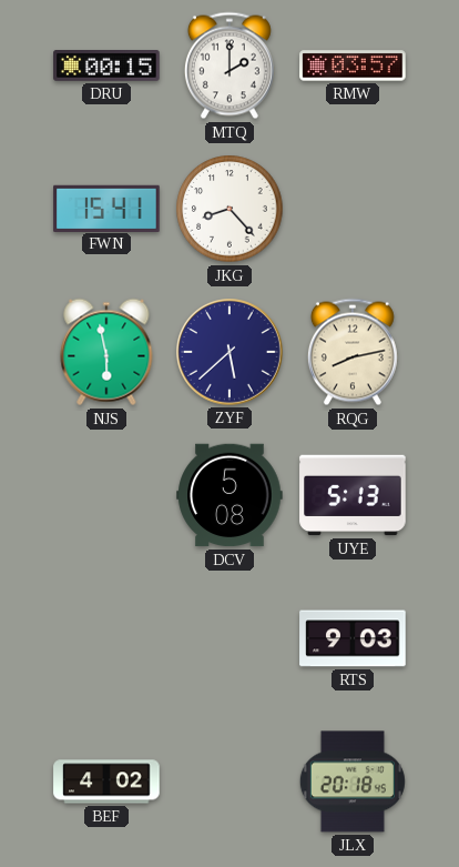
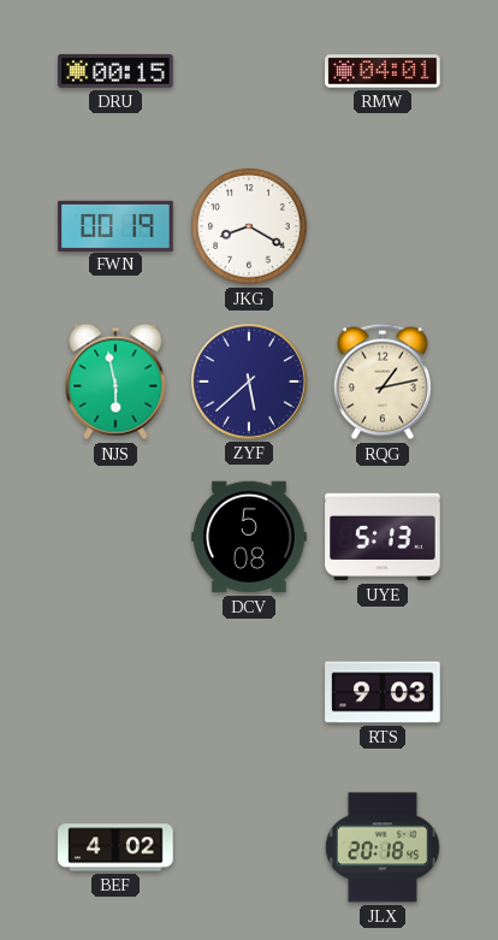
MTQ: 2:00 -> none (229, 65)
RMW: 03:57 -> 04:01 (383, 71)
FWN: 15:41 -> 00:19 (115, 225)
JKG: 8:23 -> 8:20 (249, 226)
RQG: 8:13 -> 1:13 (383, 382)
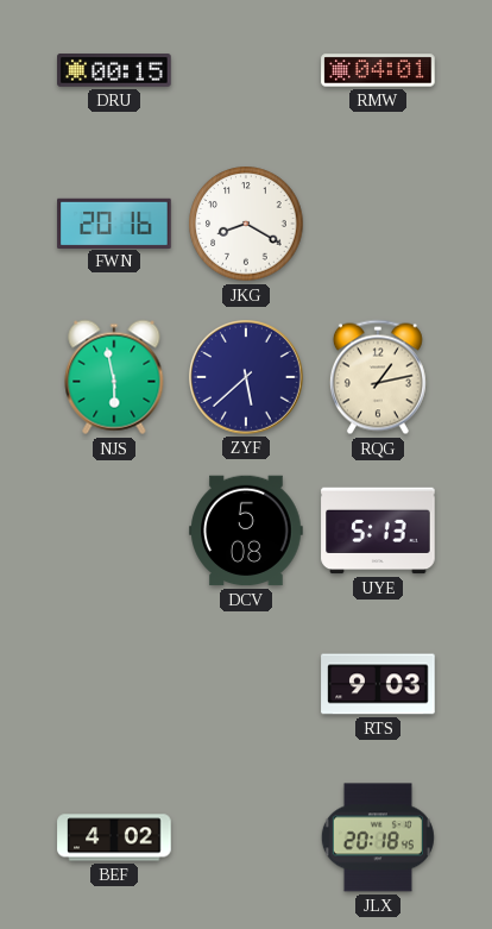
FWN: 00:19 -> 20:16 (114, 222)
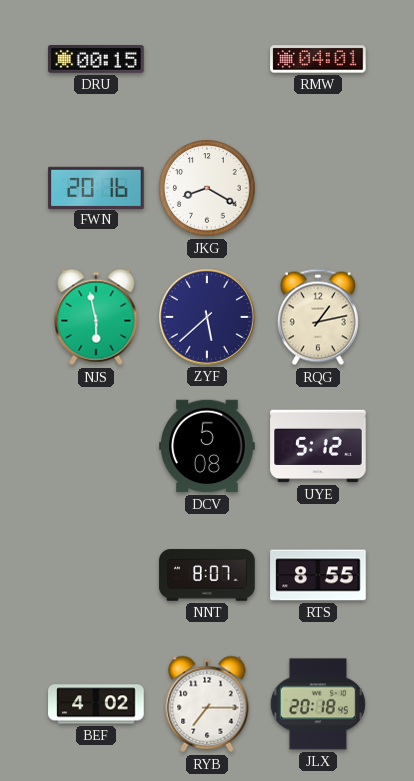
UYE: 5:13 -> 5:12 (318, 446)
NNT: none -> 8:07 (207, 575)
RTS: 9:03 -> 8:55 (318, 575)
RYB: none -> 7:15 (207, 704)
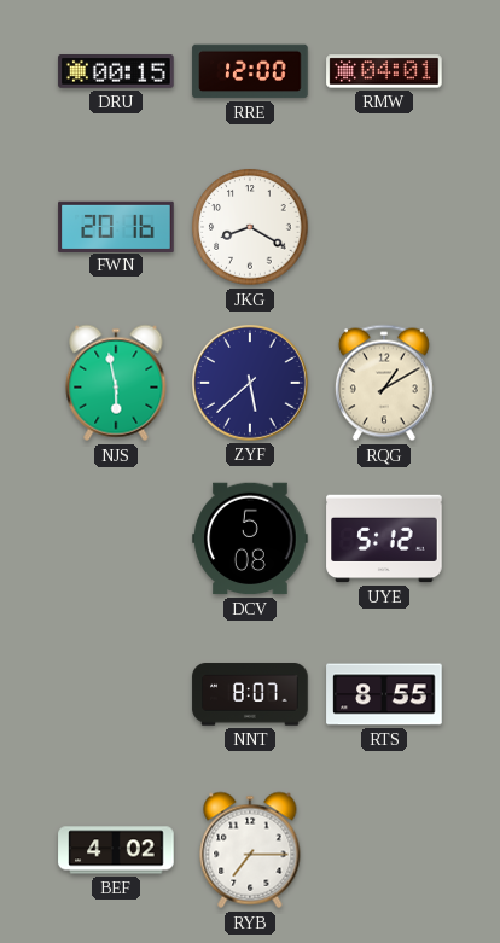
RRE: none -> 12:00 (250, 71)
RQG: 1:13 -> 1:10 (384, 383)
JLX: 20:18 -> none (318, 704)
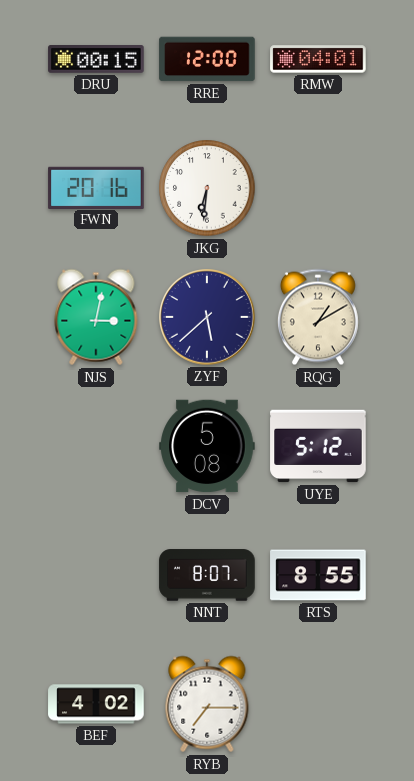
JKG: 8:20 -> 6:31 (207, 188)
NJS: 5:58 -> 3:02 (96, 317)
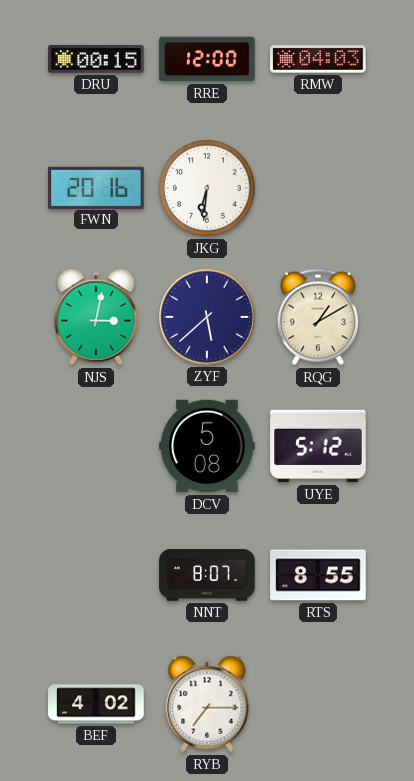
RMW: 04:01 -> 04:03 (318, 59)
